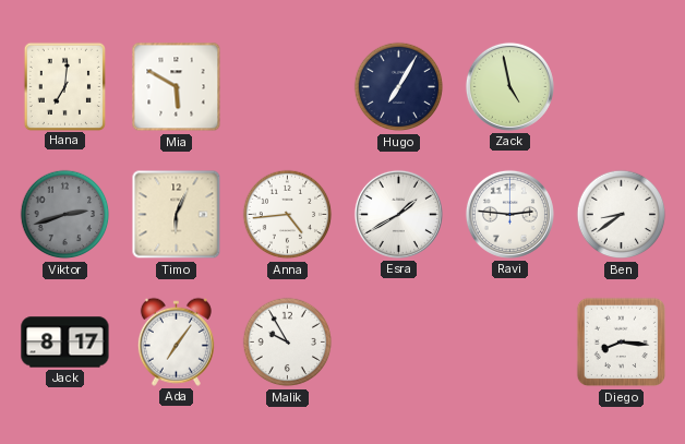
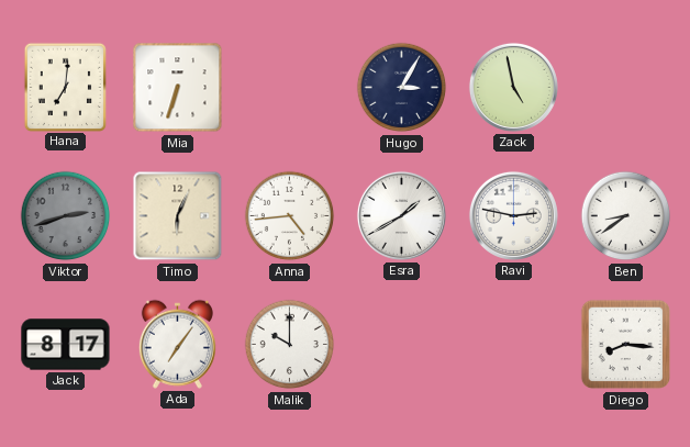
Mia: 5:50 -> 6:33 (178, 88)
Hugo: 7:05 -> 3:05 (402, 88)
Ravi: 2:46 -> 2:47 (513, 215)
Malik: 9:55 -> 10:00 (290, 345)
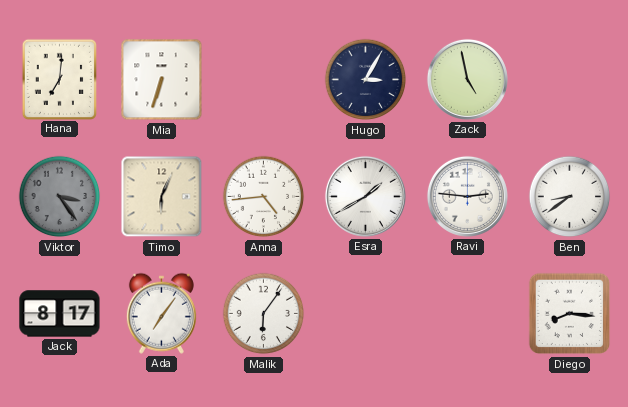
Viktor: 2:42 -> 3:24 (60, 197)
Ravi: 2:47 -> 2:46 (467, 196)
Malik: 10:00 -> 6:06 (264, 314)
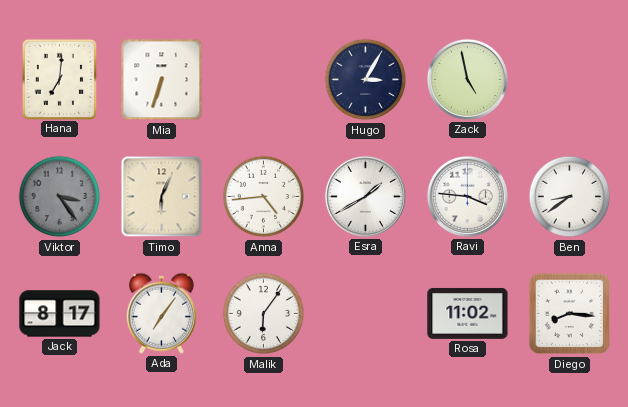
Ravi: 2:46 -> 3:46 (467, 196)
Rosa: none -> 11:02 (468, 313)
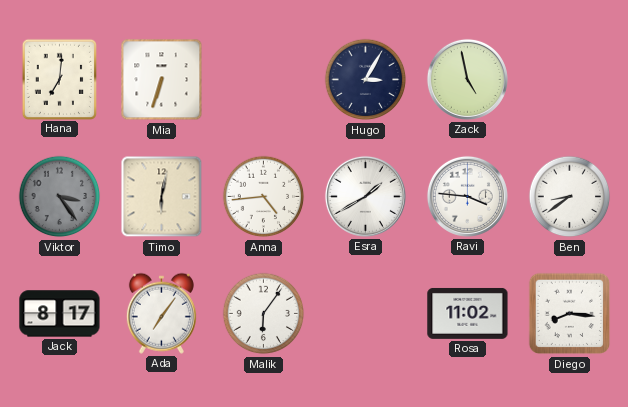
Timo: 6:04 -> 6:02 (162, 197)
